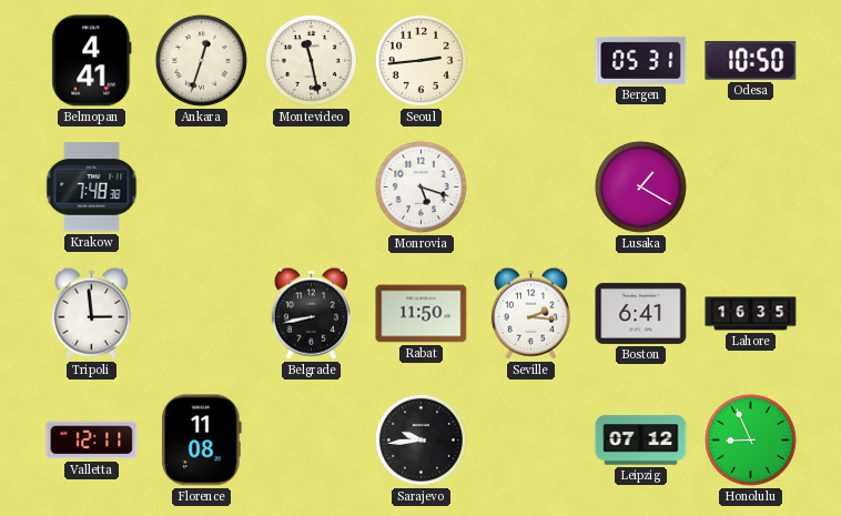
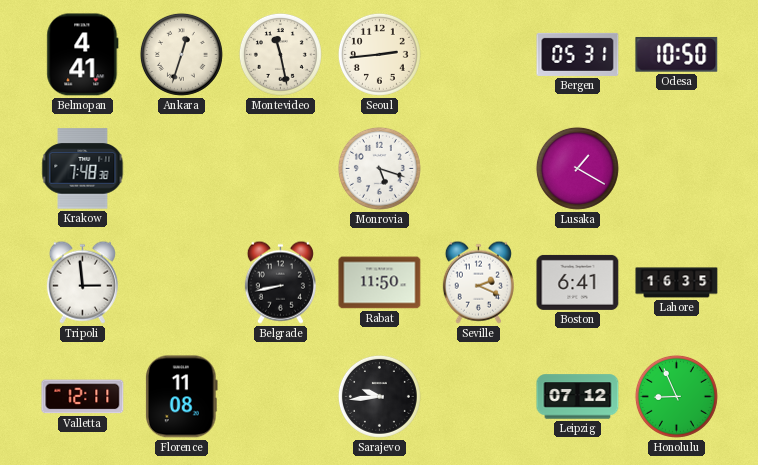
Seville: 2:16 -> 2:19 (478, 282)
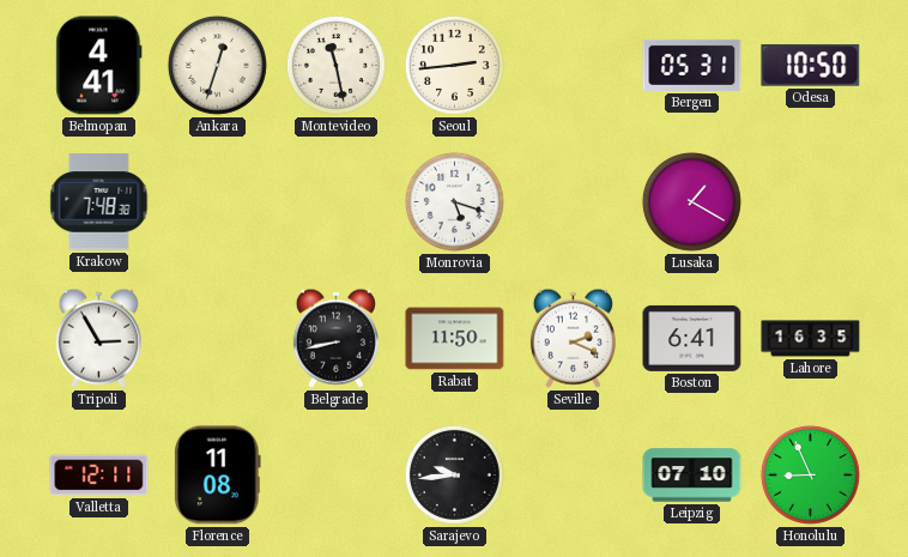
Tripoli: 2:59 -> 2:55 (98, 338)
Leipzig: 07:12 -> 07:10 (692, 476)
